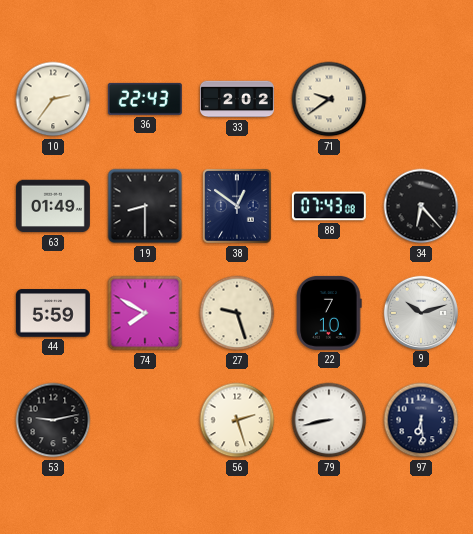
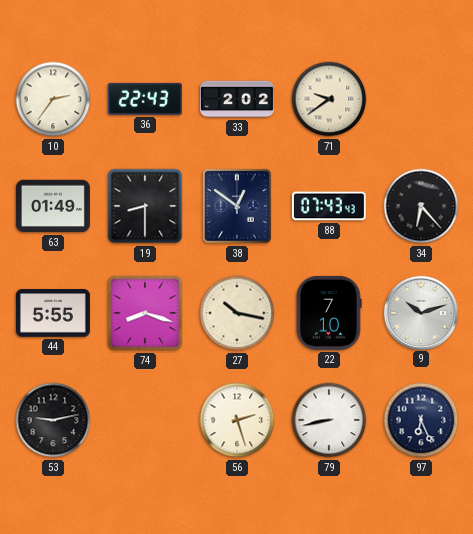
88: 07:43:08 -> 07:43:43 (329, 206)
44: 5:59 -> 5:55 (53, 313)
74: 7:50 -> 8:18 (145, 313)
27: 9:27 -> 10:17 (237, 313)
97: 6:29 -> 6:26 (421, 420)
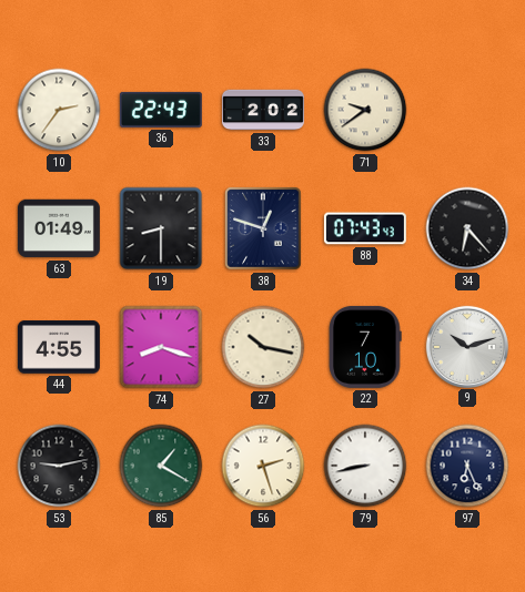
38: 12:51 -> 12:48 (263, 228)
44: 5:55 -> 4:55 (59, 347)
85: none -> 1:20 (161, 466)
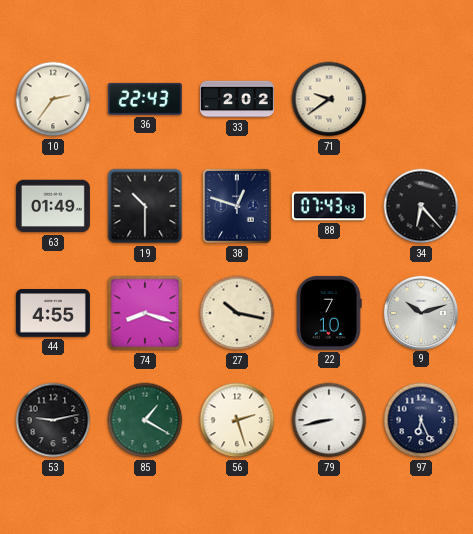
19: 8:30 -> 10:30 (145, 206)
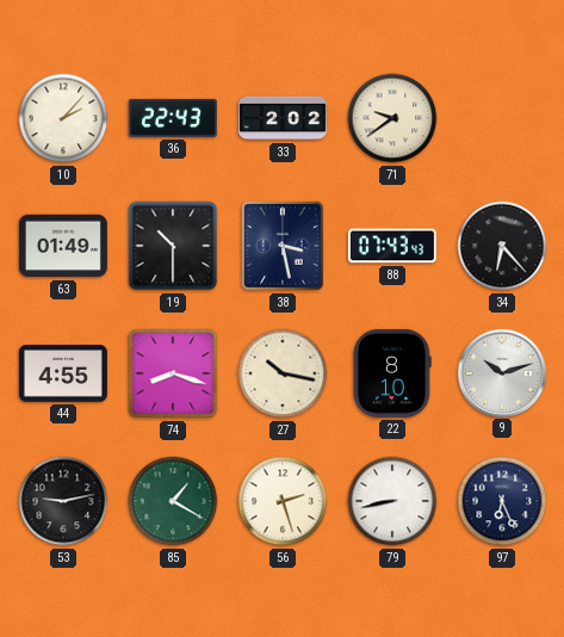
10: 2:36 -> 2:07 (63, 118)
38: 12:48 -> 3:28 (283, 246)
22: 7:10 -> 8:10 (392, 373)
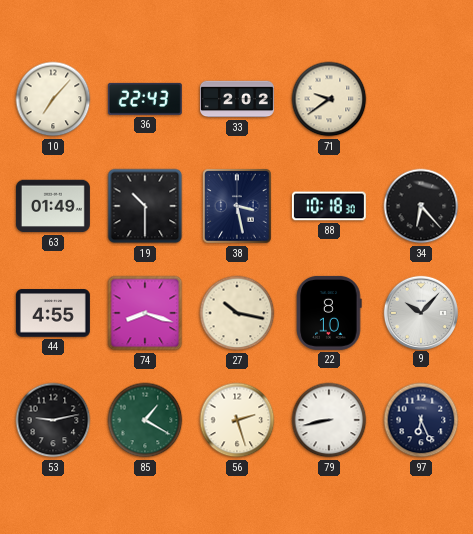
10: 2:07 -> 7:07 (53, 99)
88: 07:43 -> 10:18 (329, 206)
9: 10:12 -> 10:07 (420, 312)
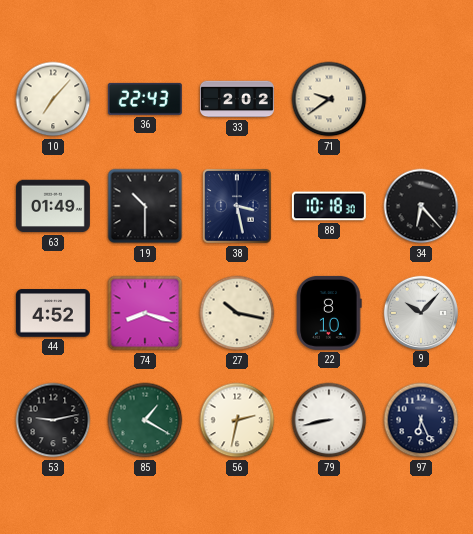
44: 4:55 -> 4:52 (53, 313)
56: 2:27 -> 2:32 (237, 420)
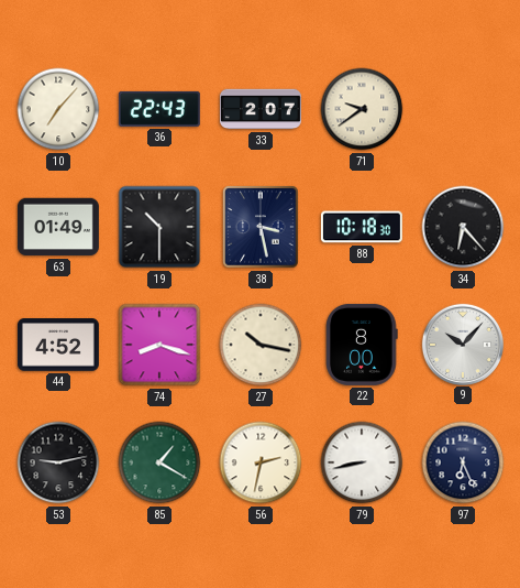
33: 2:02 -> 2:07 (261, 109)
22: 8:10 -> 8:00 (362, 345)
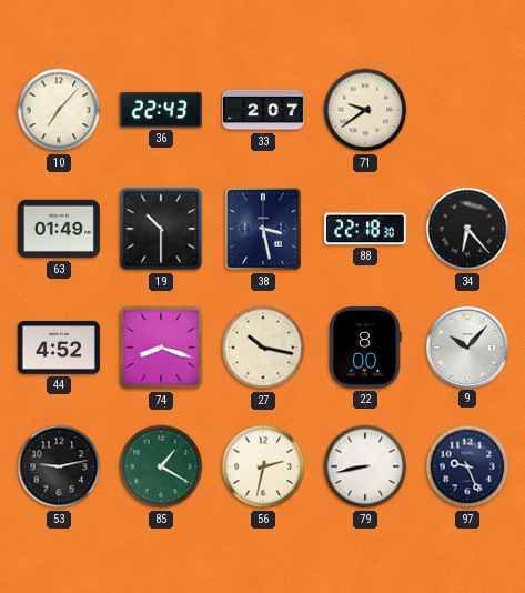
88: 10:18 -> 22:18 (365, 229)
97: 6:26 -> 9:26 (467, 466)
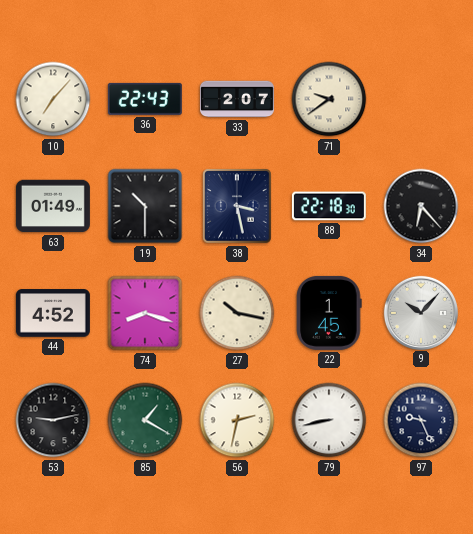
22: 8:00 -> 1:45 (329, 313)
